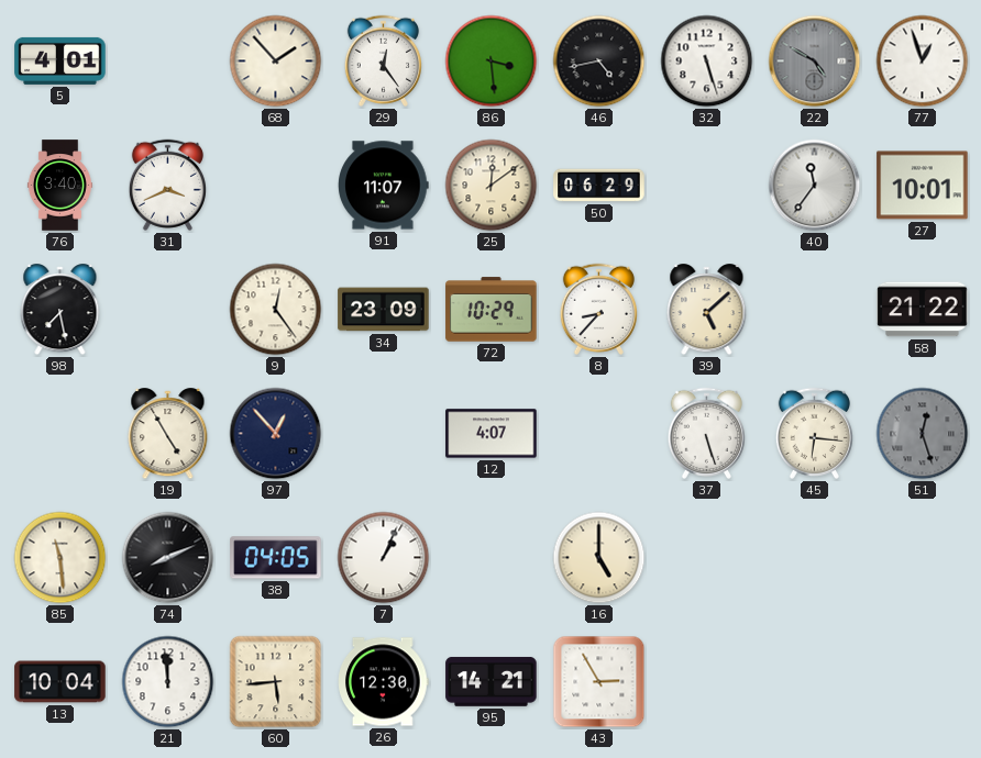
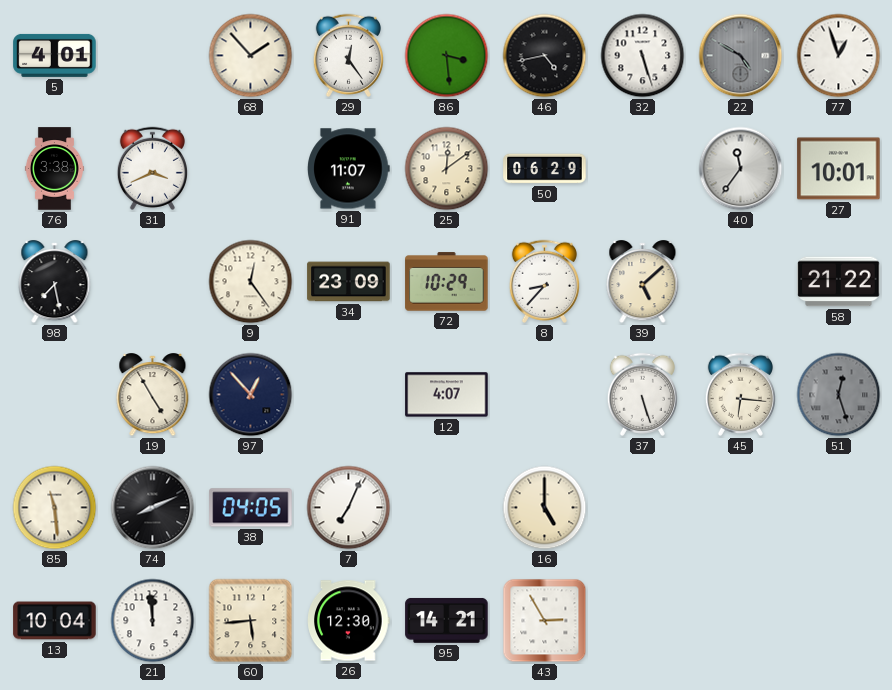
76: 3:40 -> 3:38 (54, 169)
7: 1:04 -> 7:04 (349, 508)
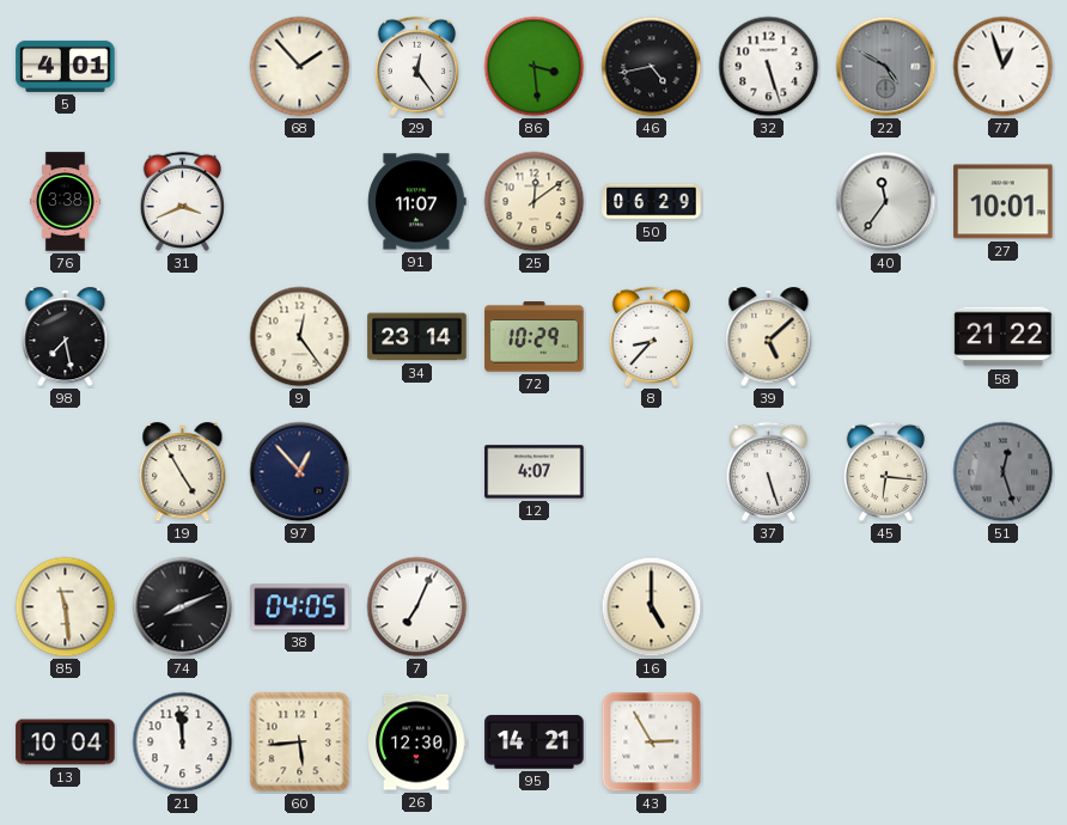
34: 23:09 -> 23:14 (417, 337)
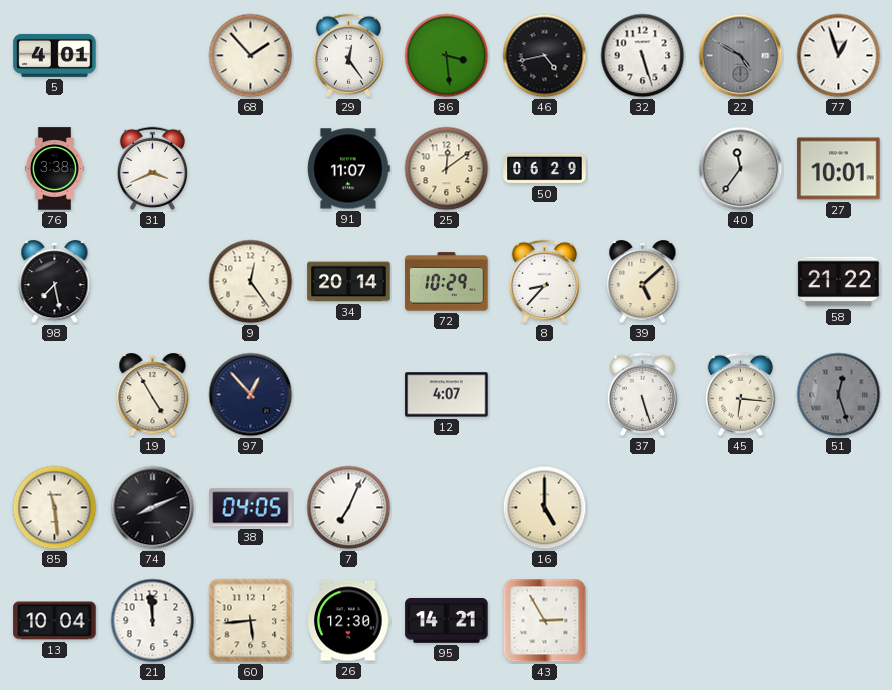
34: 23:14 -> 20:14 (349, 282)
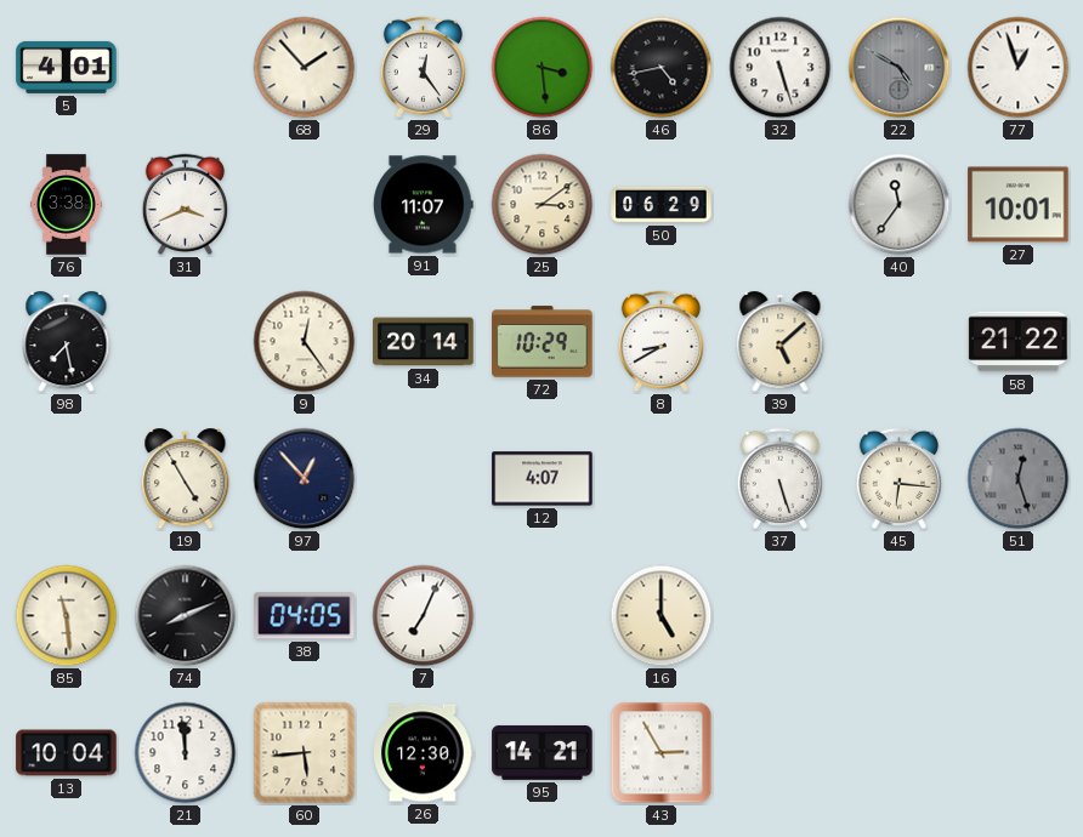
25: 12:09 -> 3:09 (543, 205)
8: 8:37 -> 8:40 (660, 341)
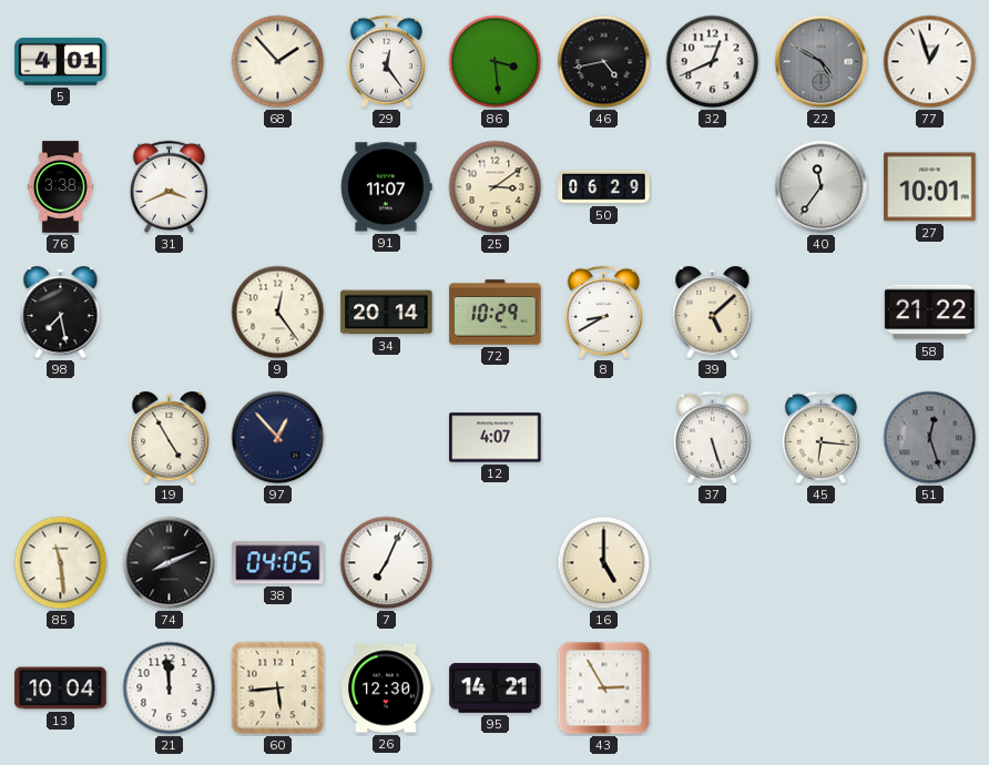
32: 5:27 -> 12:41 (713, 62)
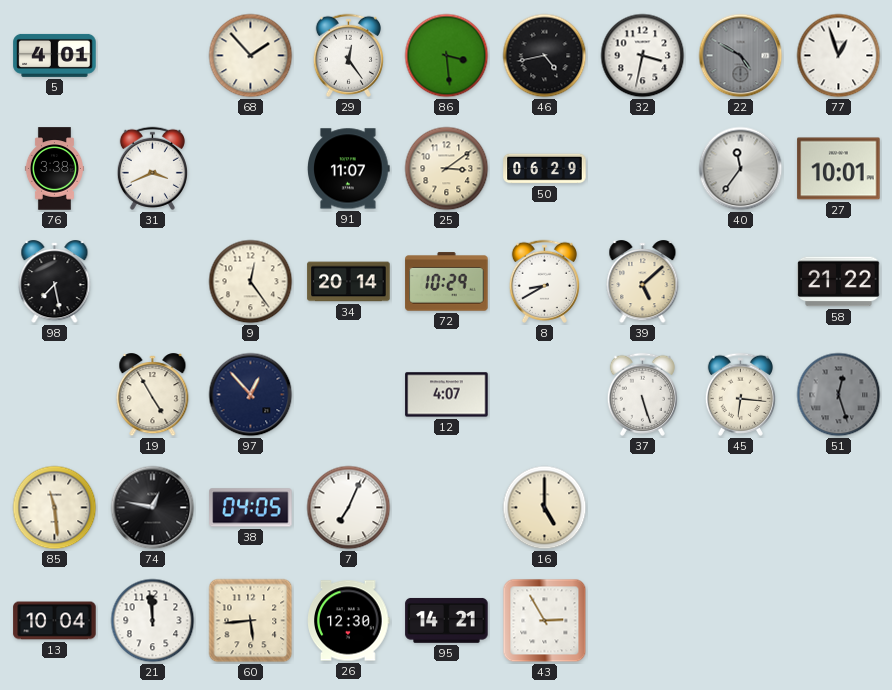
32: 12:41 -> 3:32 (643, 56)
74: 8:11 -> 12:47 (153, 508)
